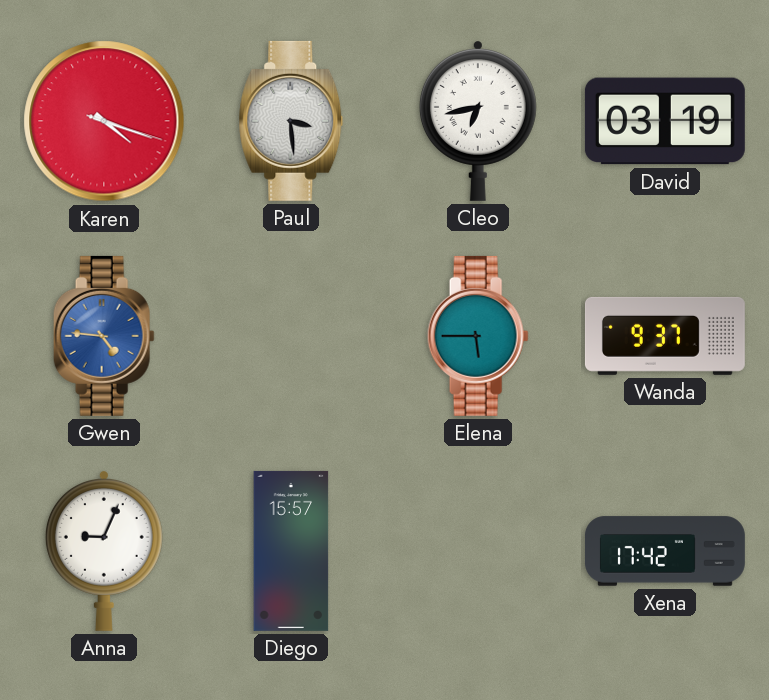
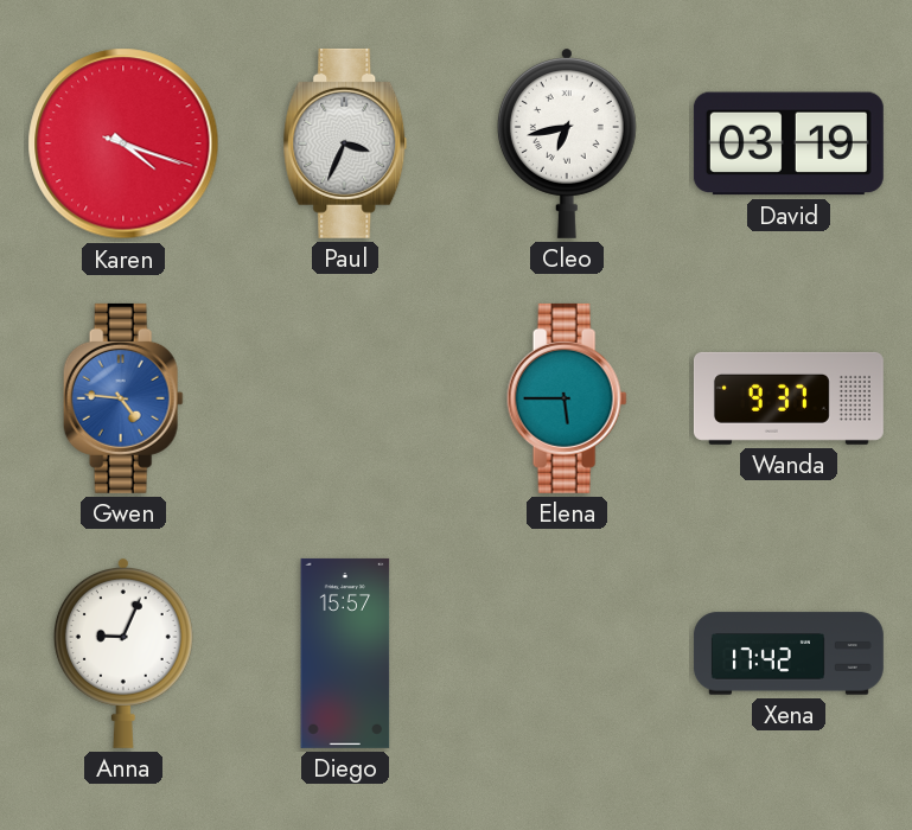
Paul: 3:29 -> 3:34 (345, 143)
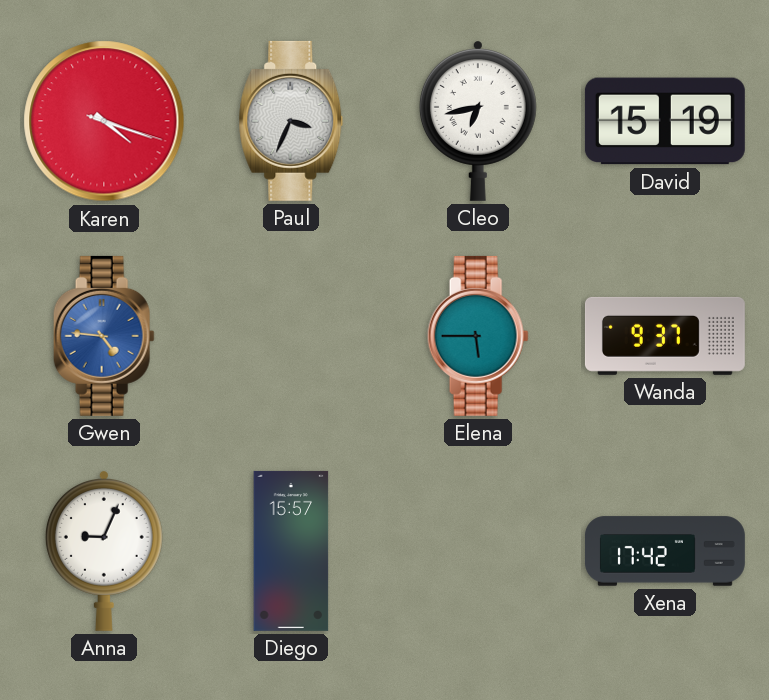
David: 03:19 -> 15:19 (665, 121)
